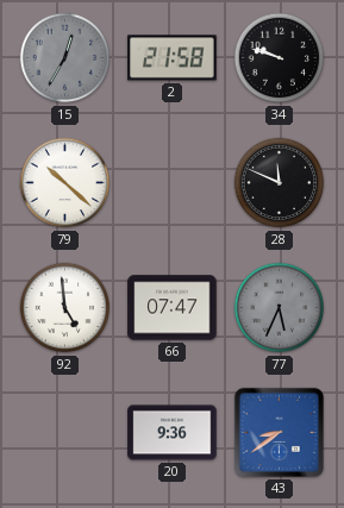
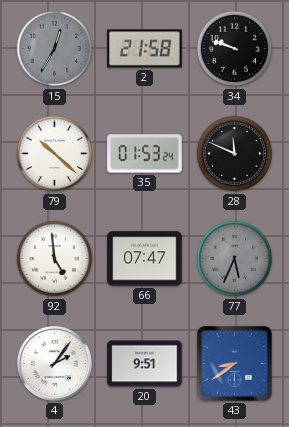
35: none -> 01:53 (145, 154)
4: none -> 2:06 (54, 363)
20: 9:36 -> 9:51 (145, 364)
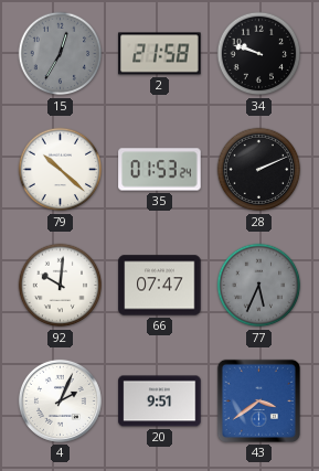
28: 11:49 -> 2:11 (259, 170)
92: 4:59 -> 10:01 (61, 286)
4: 2:06 -> 2:04 (60, 400)
43: 8:39 -> 3:39 (258, 400)
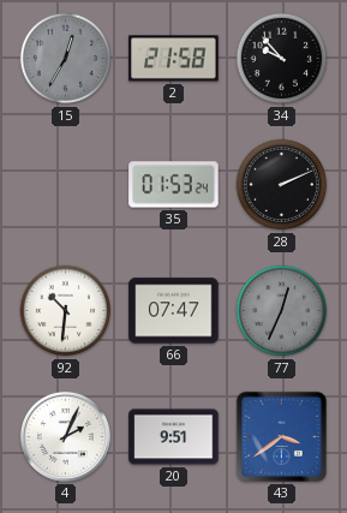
34: 9:48 -> 9:53 (282, 59)
79: 10:22 -> none (61, 170)
92: 10:01 -> 10:31 (66, 311)
77: 5:34 -> 12:34 (282, 311)
